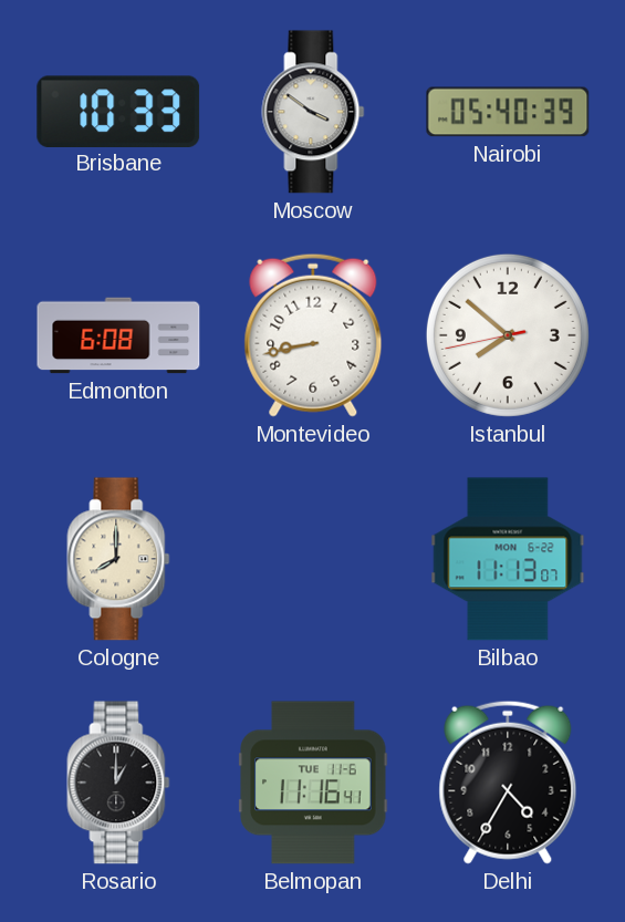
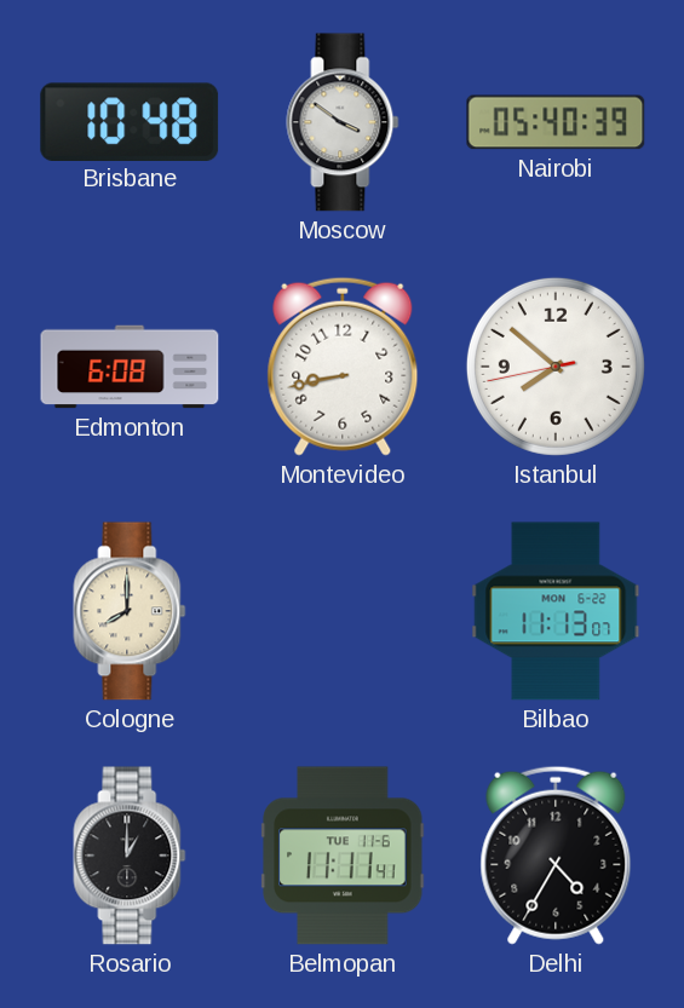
Brisbane: 10:33 -> 10:48 (130, 121)
Belmopan: 11:16 -> 11:11 (343, 856)
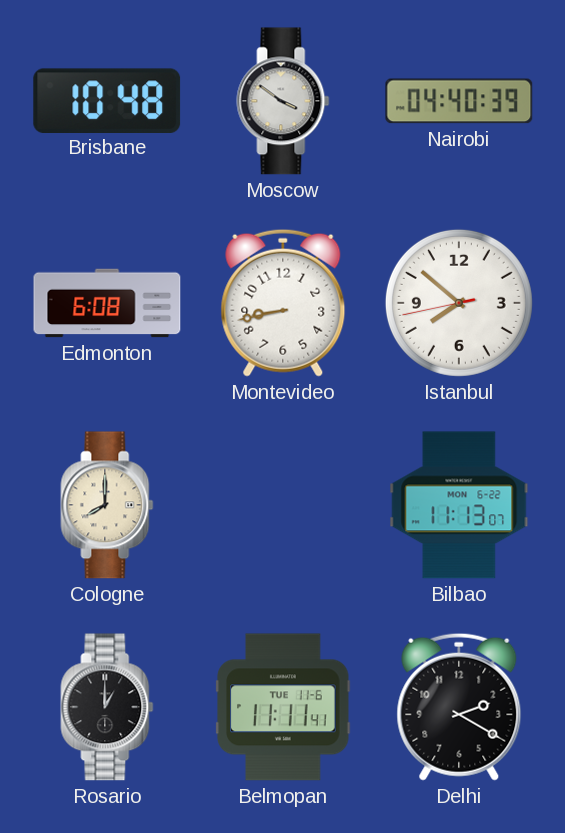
Nairobi: 05:40 -> 04:40 (459, 101)
Delhi: 4:35 -> 2:20 (459, 707)
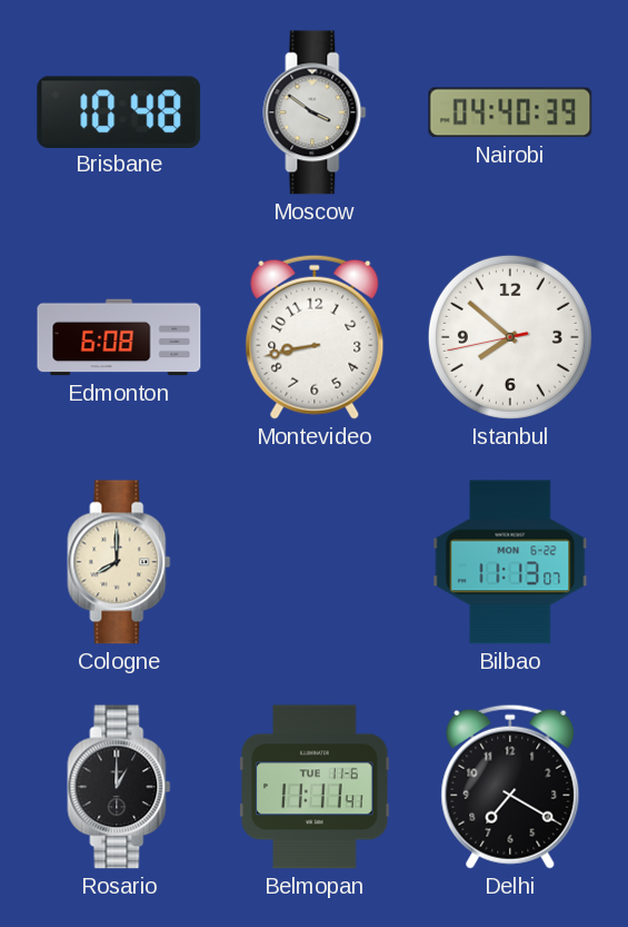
Delhi: 2:20 -> 7:20 (510, 787)
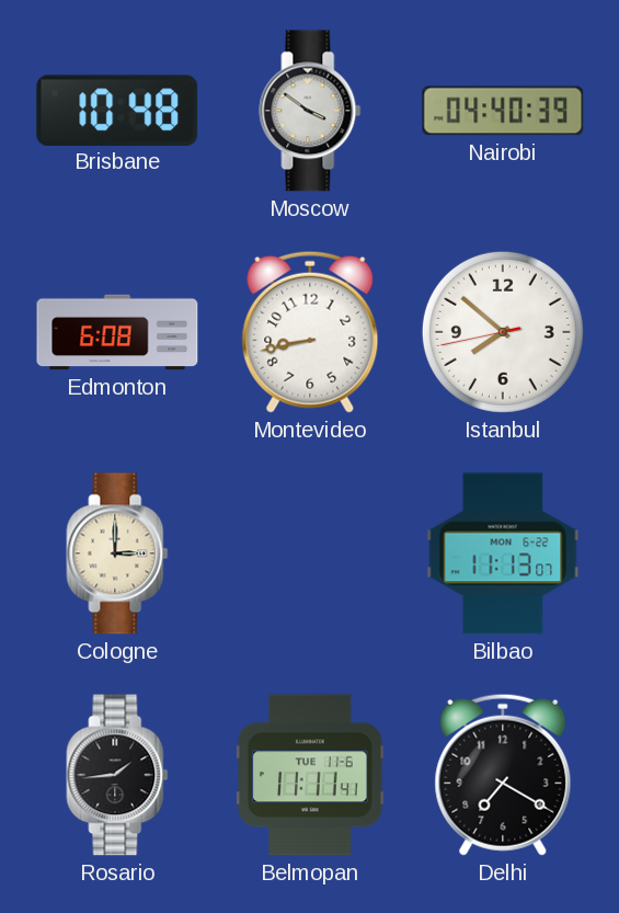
Cologne: 8:00 -> 3:00 (117, 553)
Rosario: 1:00 -> 1:44 (117, 775)
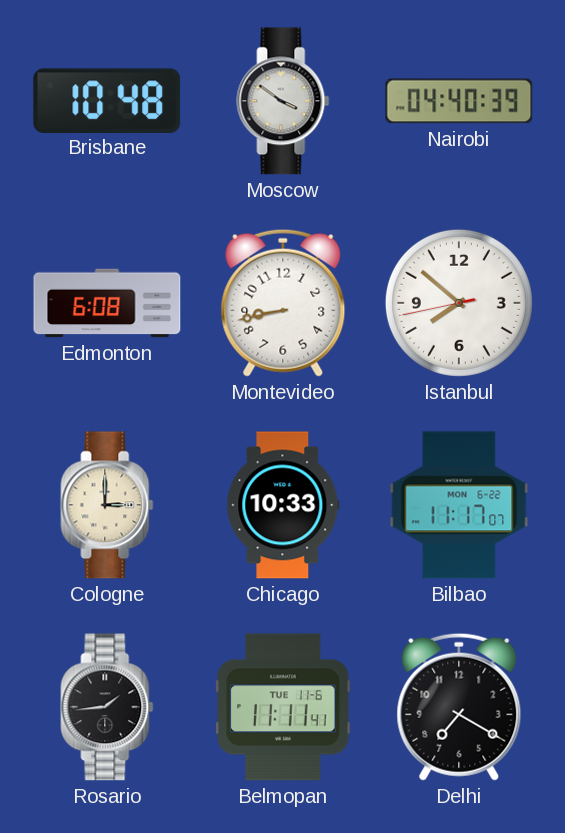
Chicago: none -> 10:33 (283, 505)
Bilbao: 11:13 -> 11:17 (459, 505)
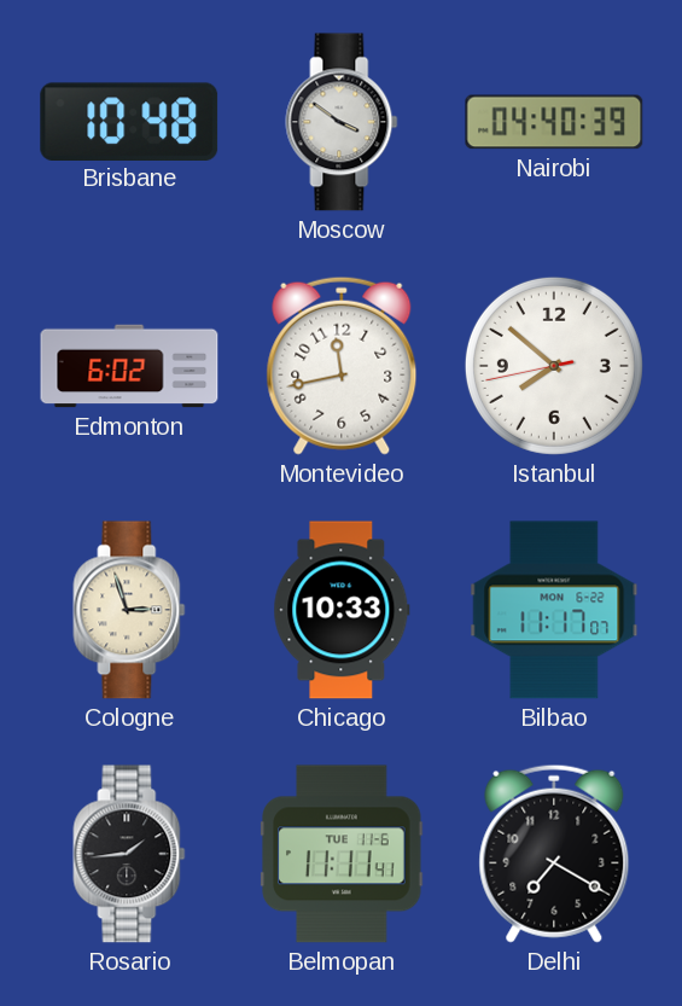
Edmonton: 6:08 -> 6:02 (129, 366)
Montevideo: 8:43 -> 11:43 (342, 366)
Cologne: 3:00 -> 2:57 (129, 610)
